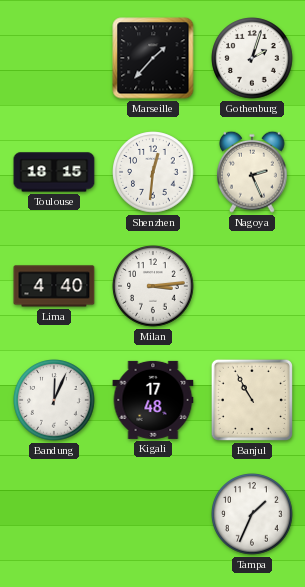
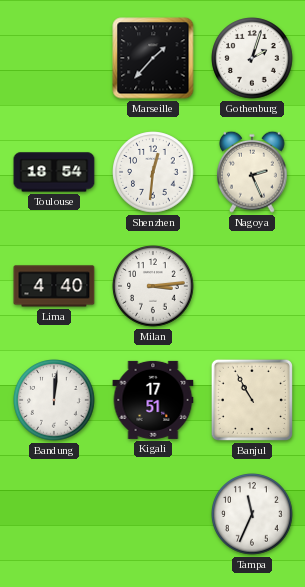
Toulouse: 18:15 -> 18:54 (54, 172)
Bandung: 12:04 -> 12:01 (54, 400)
Kigali: 17:48 -> 17:51 (153, 400)
Tampa: 1:34 -> 11:34 (252, 514)
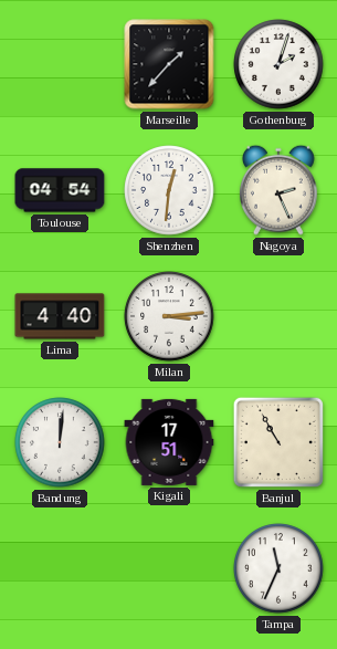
Toulouse: 18:54 -> 04:54 (60, 190)
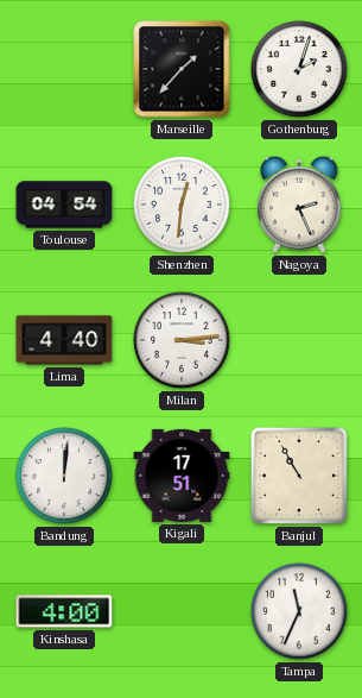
Kinshasa: none -> 4:00 (64, 611)
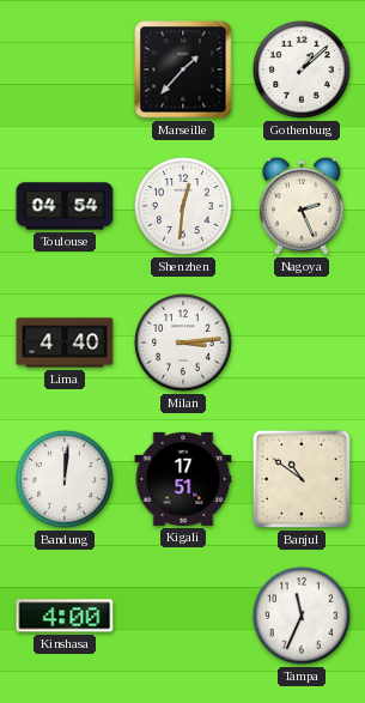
Gothenburg: 2:03 -> 1:08 (302, 69)
Banjul: 10:55 -> 10:51 (302, 479)
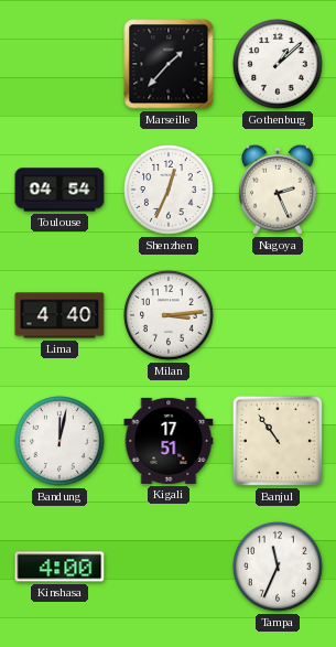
Shenzhen: 12:31 -> 12:34 (169, 190)
Bandung: 12:01 -> 12:02 (59, 441)
Banjul: 10:51 -> 10:54 (278, 441)
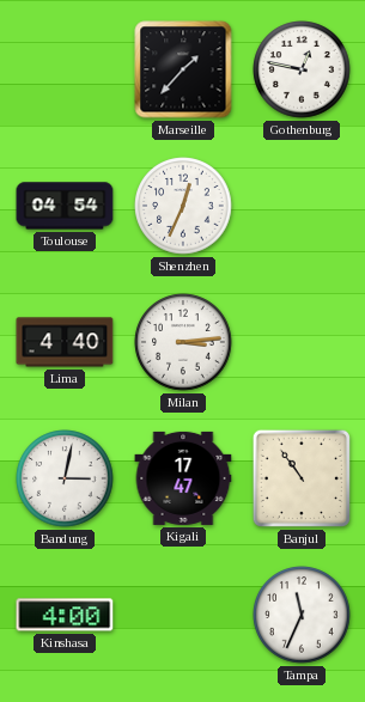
Gothenburg: 1:08 -> 12:47 (302, 69)
Nagoya: 2:26 -> none (279, 190)
Bandung: 12:02 -> 3:02 (65, 478)
Kigali: 17:51 -> 17:47 (183, 478)
